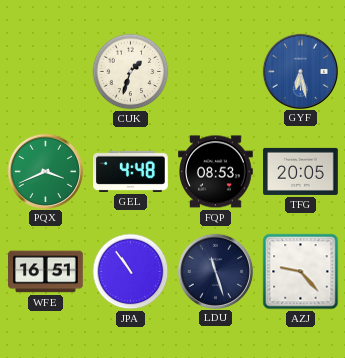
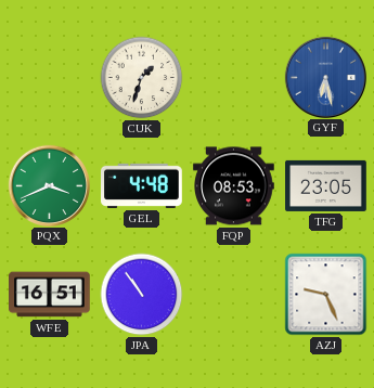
TFG: 20:05 -> 23:05 (326, 185)
LDU: 11:27 -> none (215, 271)
AZJ: 9:23 -> 9:26 (326, 295)
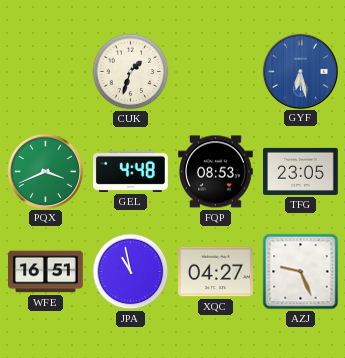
JPA: 10:54 -> 10:58 (131, 272)
XQC: none -> 04:27 (216, 272)
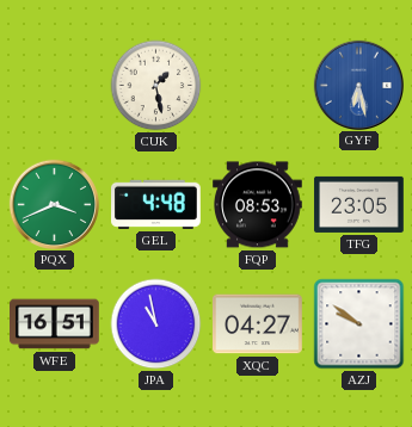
CUK: 1:33 -> 1:28 (156, 86)
AZJ: 9:26 -> 9:51 (359, 324)
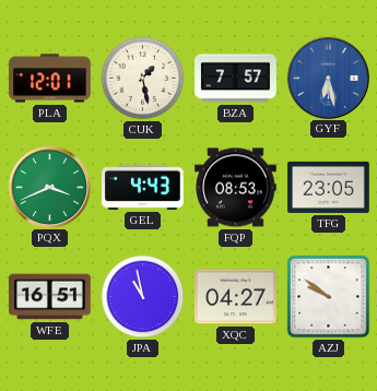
PLA: none -> 12:01 (50, 79)
BZA: none -> 7:57 (236, 79)
GEL: 4:48 -> 4:43 (143, 187)
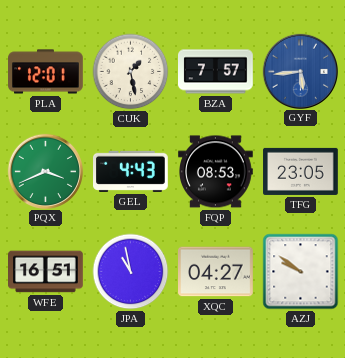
GYF: 6:28 -> 5:44 (300, 71)
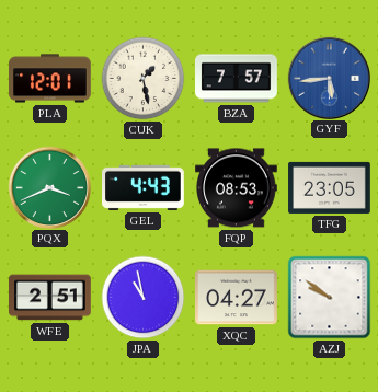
WFE: 16:51 -> 2:51 (50, 298)
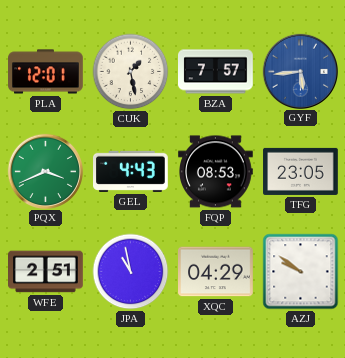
XQC: 04:27 -> 04:29 (216, 272)
